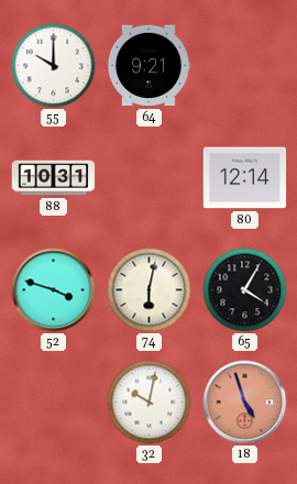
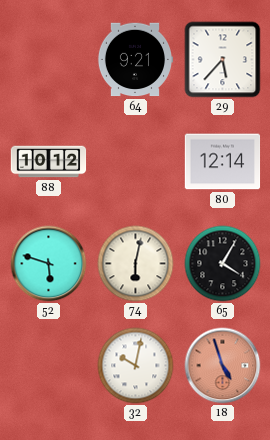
55: 10:00 -> none (54, 66)
29: none -> 5:37 (223, 60)
88: 10:31 -> 10:12 (49, 162)
52: 3:48 -> 5:48 (49, 264)
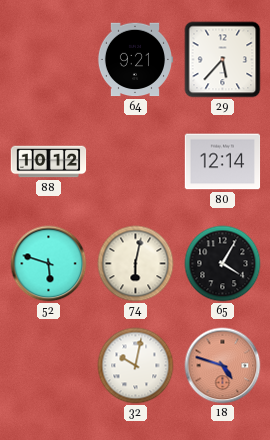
18: 4:57 -> 4:48 (223, 366)
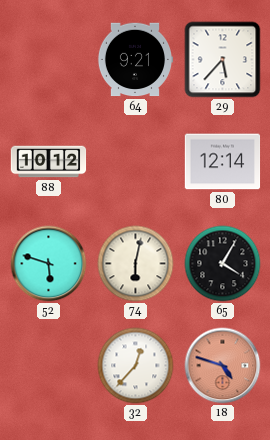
32: 10:02 -> 12:37 (136, 366)
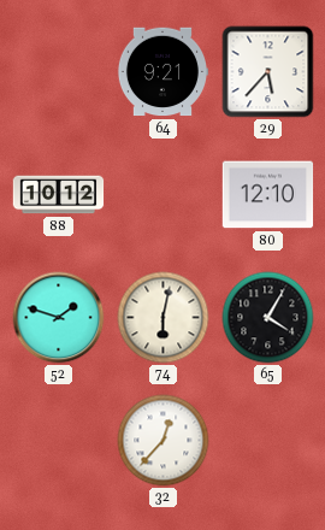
80: 12:14 -> 12:10 (268, 195)
52: 5:48 -> 1:48 (59, 318)
18: 4:48 -> none (223, 366)
